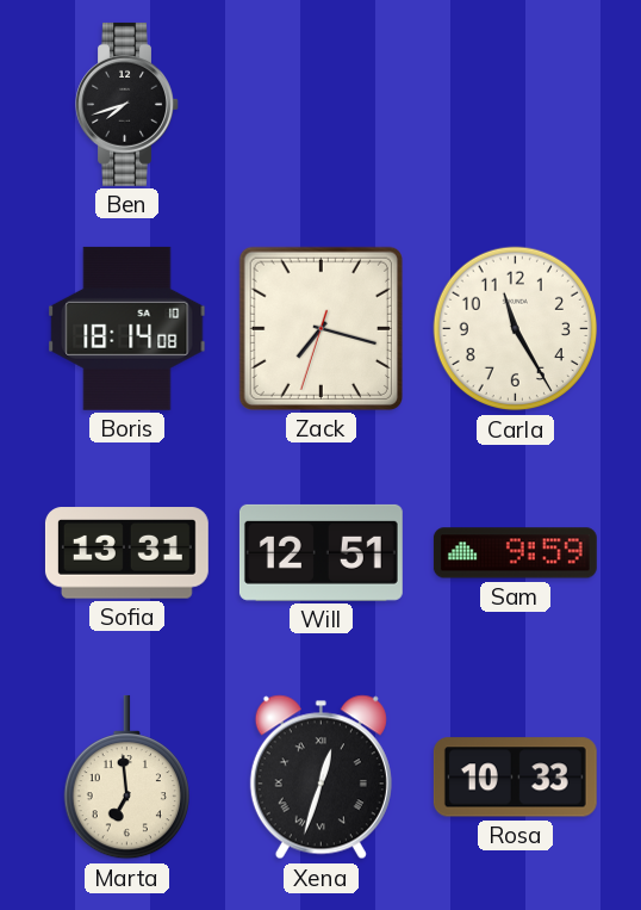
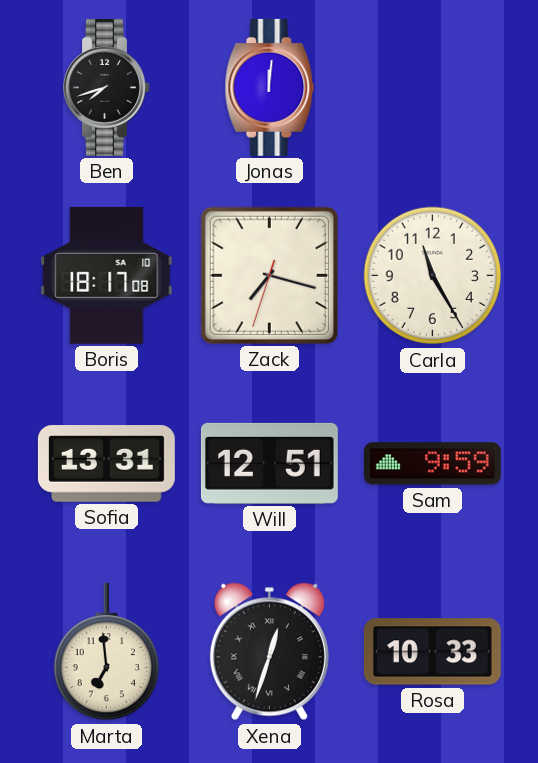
Jonas: none -> 12:01 (270, 87)
Boris: 18:14 -> 18:17 (107, 275)
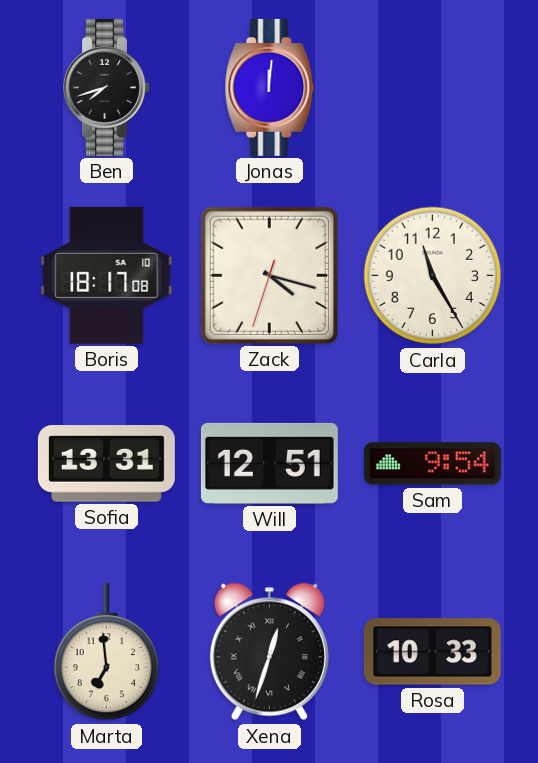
Zack: 7:17 -> 4:17 (269, 275)
Sam: 9:59 -> 9:54 (432, 464)
